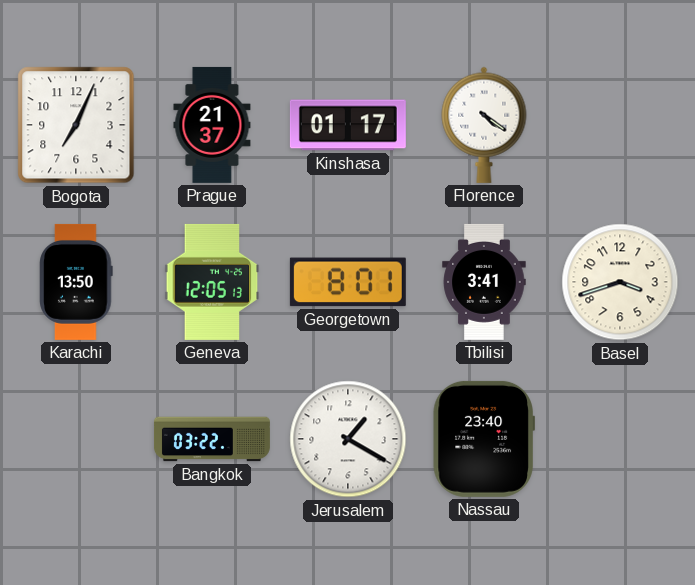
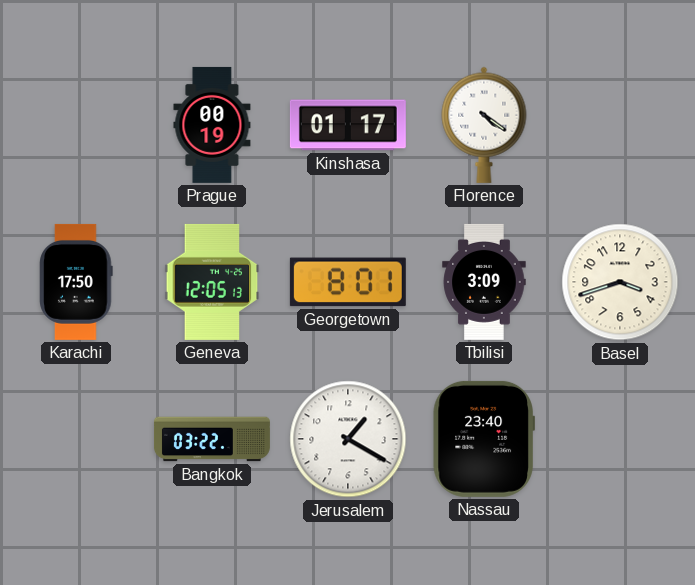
Bogota: 7:04 -> none (76, 125)
Prague: 21:37 -> 00:19 (212, 125)
Karachi: 13:50 -> 17:50 (76, 282)
Tbilisi: 3:41 -> 3:09 (484, 282)
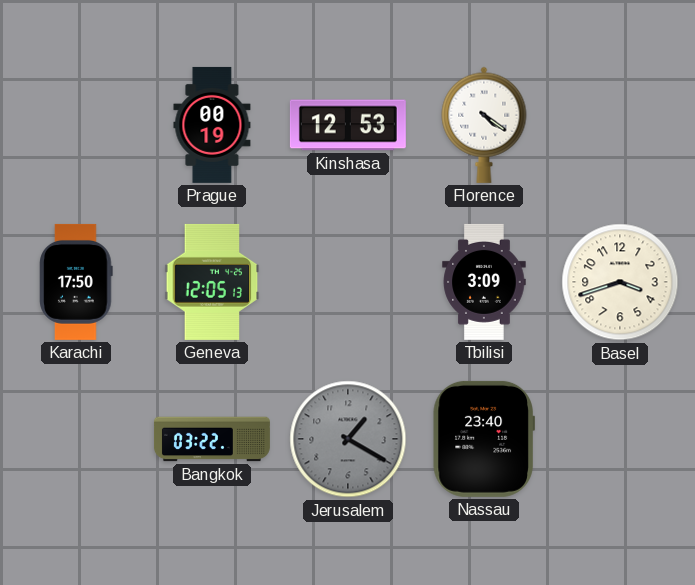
Kinshasa: 01:17 -> 12:53 (348, 125)
Georgetown: 8:01 -> none (348, 282)
Jerusalem dial: white -> grey (348, 439)
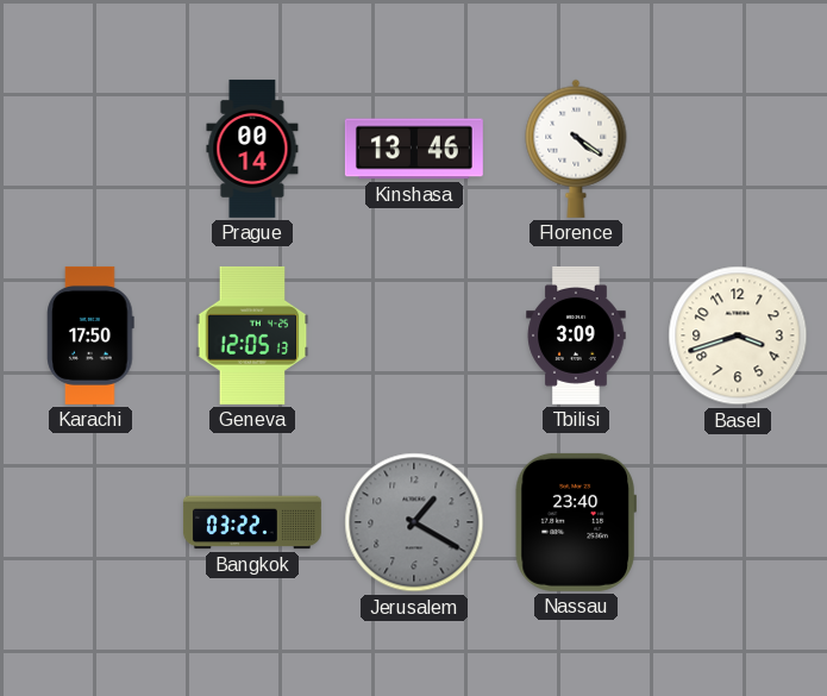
Prague: 00:19 -> 00:14 (252, 149)
Kinshasa: 12:53 -> 13:46 (414, 149)
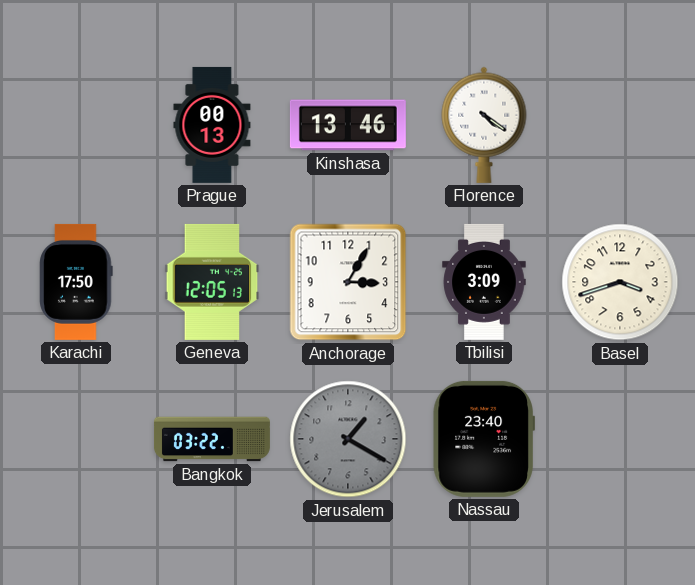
Prague: 00:14 -> 00:13 (212, 125)
Anchorage: none -> 3:05 (348, 282)
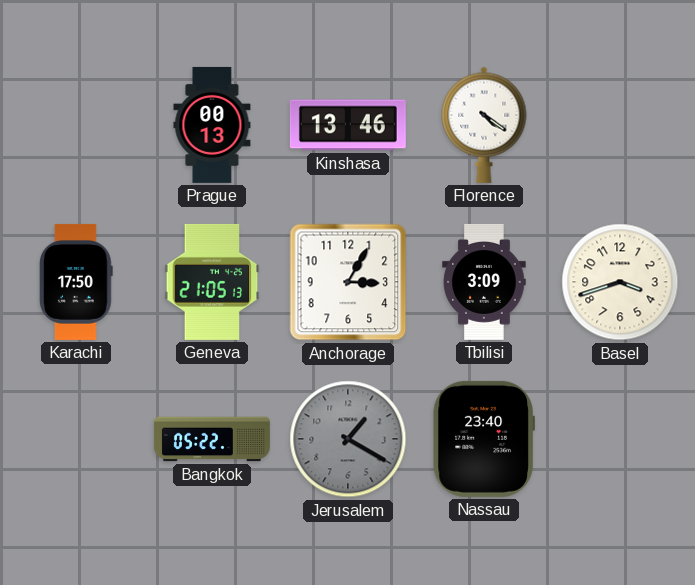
Geneva: 12:05 -> 21:05 (212, 282)
Bangkok: 03:22 -> 05:22 (212, 439)
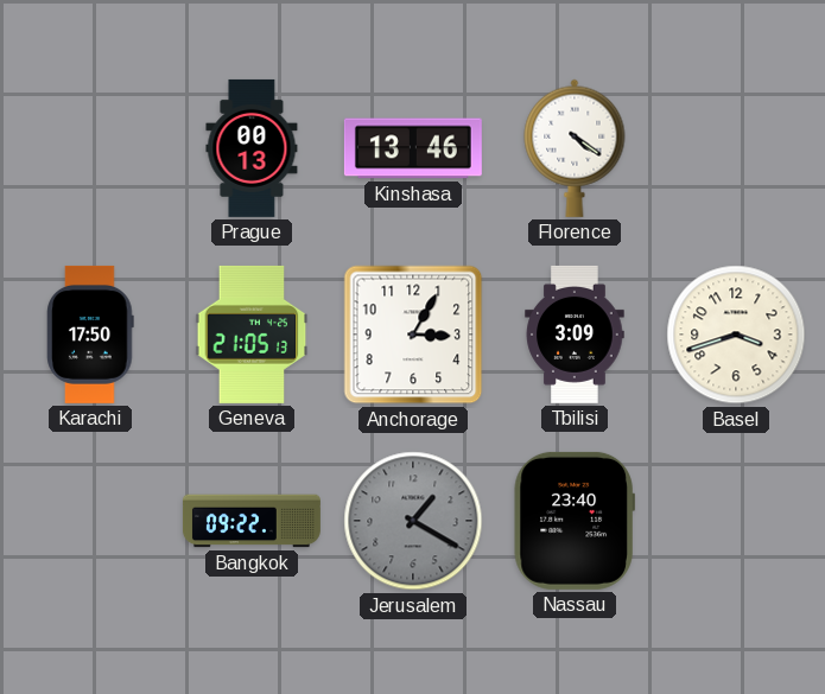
Bangkok: 05:22 -> 09:22 (252, 521)
